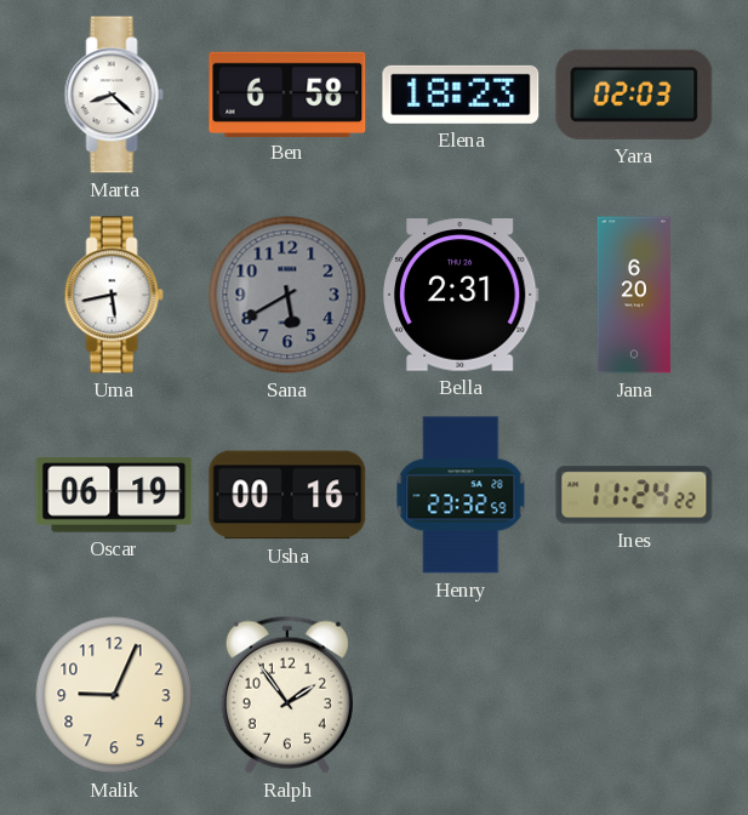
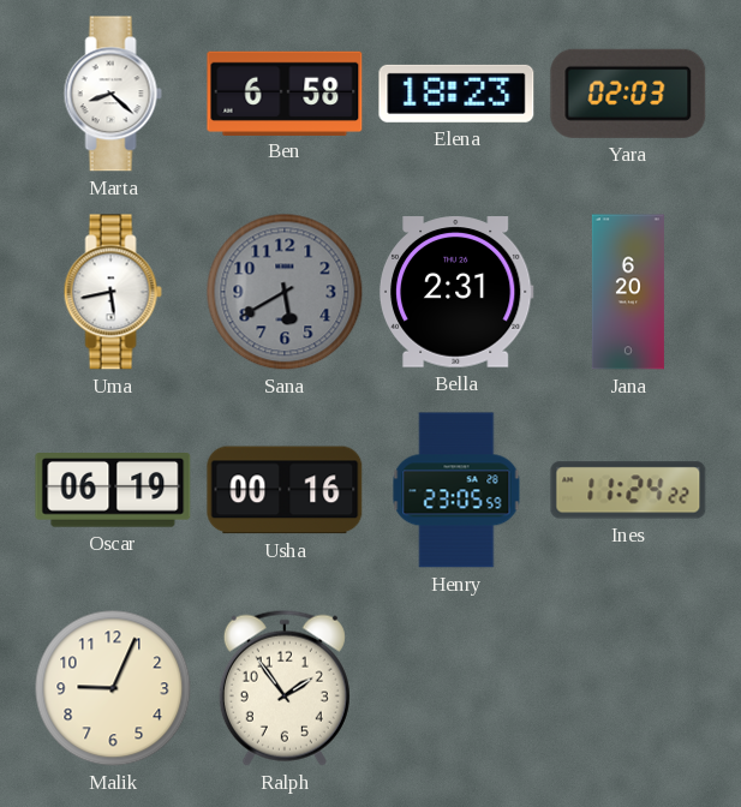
Henry: 23:32 -> 23:05 (456, 490)
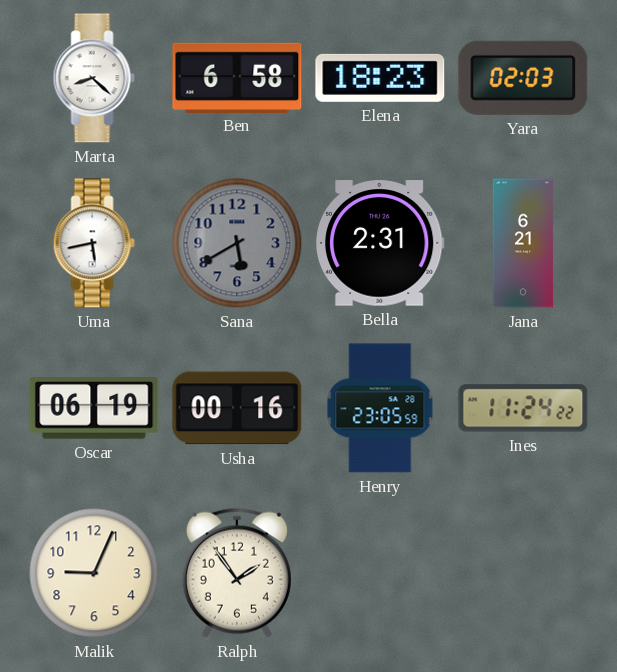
Jana: 6:20 -> 6:21 (523, 243)
